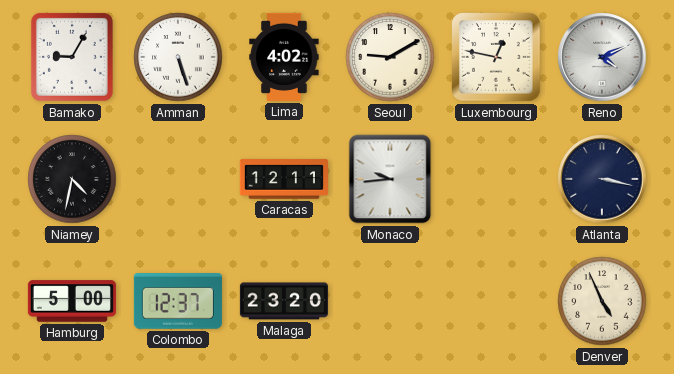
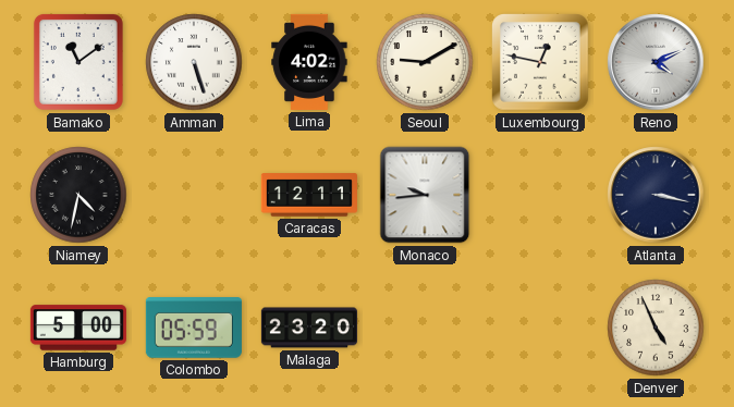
Bamako: 9:05 -> 11:09 (78, 62)
Colombo: 12:37 -> 05:59 (194, 328)
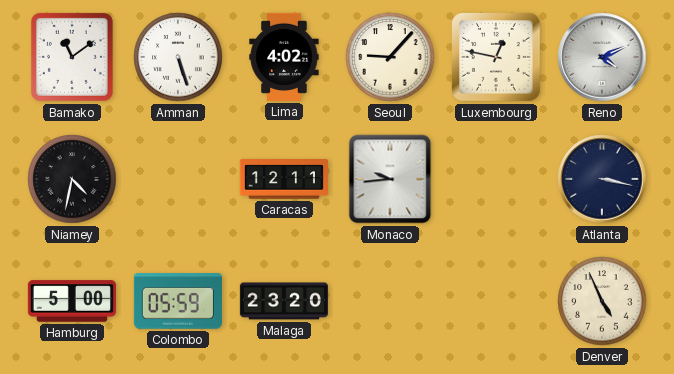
Seoul: 9:10 -> 9:07 (390, 57)
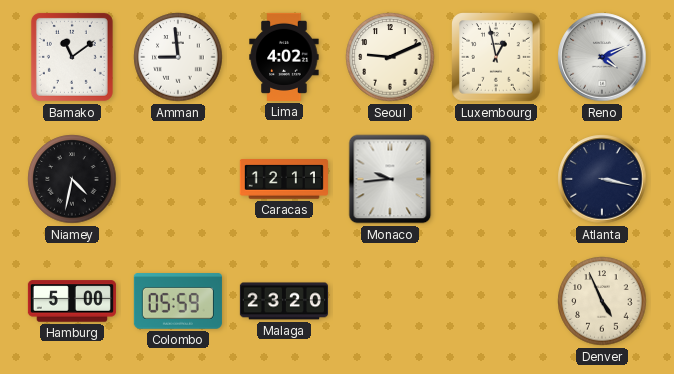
Amman: 5:27 -> 8:59 (178, 57)
Seoul: 9:07 -> 9:11 (390, 57)
Luxembourg: 12:47 -> 12:58 (496, 57)
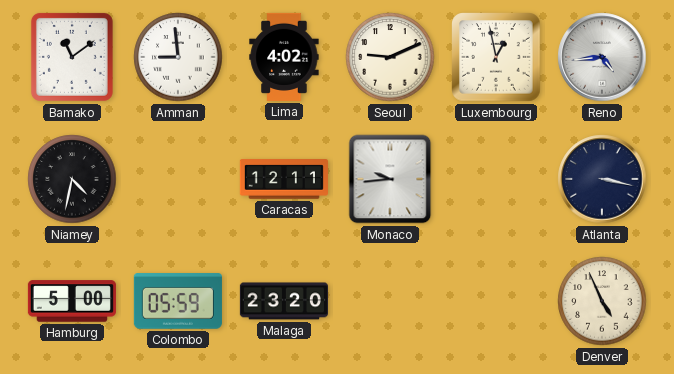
Reno: 4:11 -> 4:44 (602, 57)
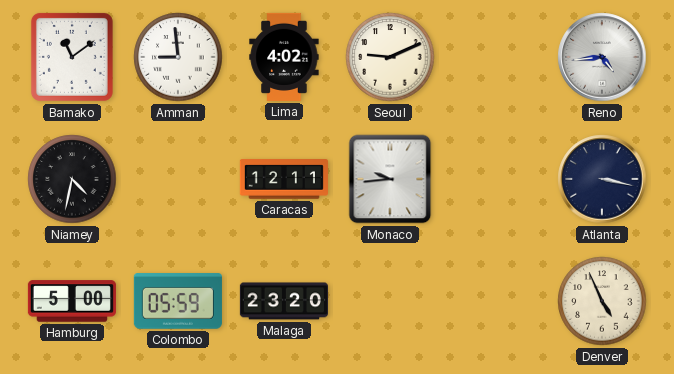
Luxembourg: 12:58 -> none (496, 57)
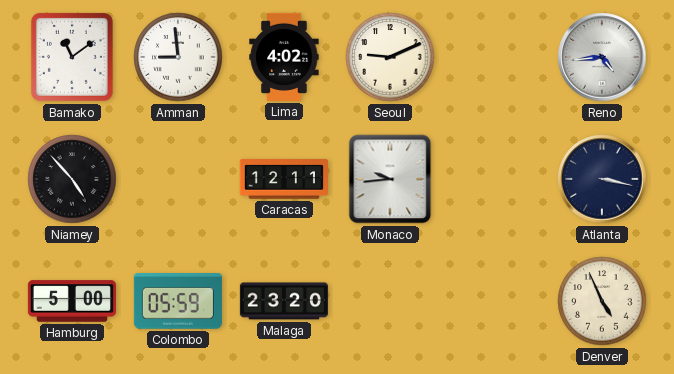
Niamey: 4:32 -> 4:53 (72, 179)
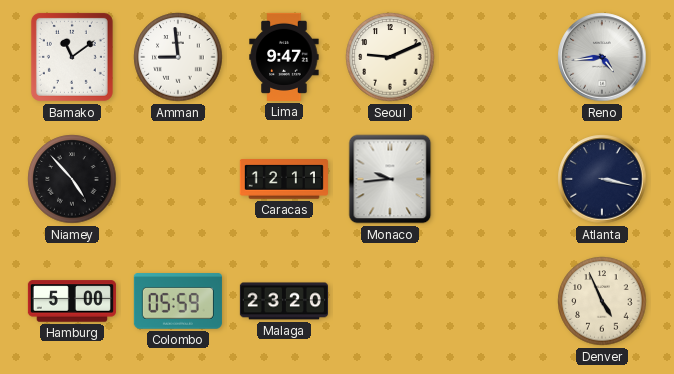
Lima: 4:02 -> 9:47 (284, 57)
